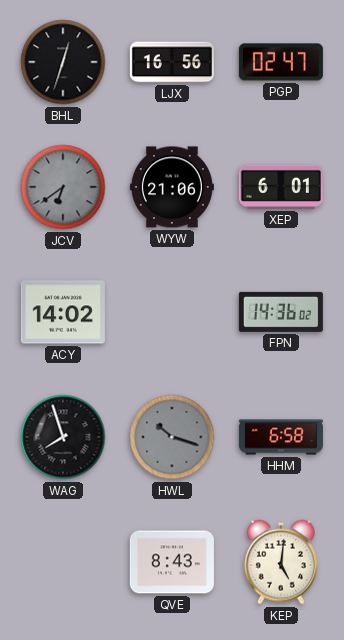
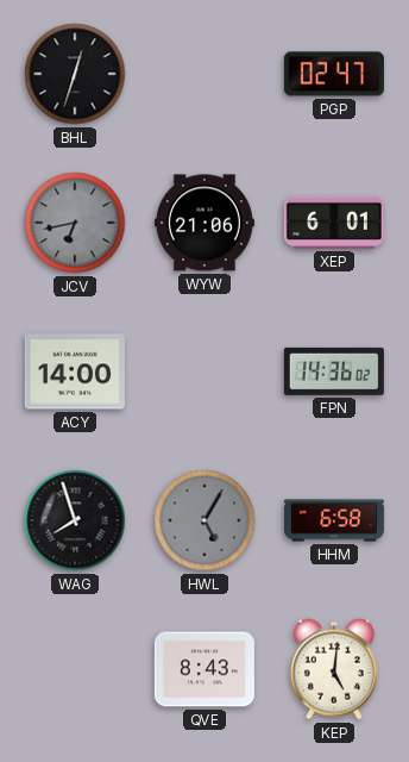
LJX: 16:56 -> none (172, 62)
JCV: 6:39 -> 6:43 (75, 223)
ACY: 14:02 -> 14:00 (75, 371)
HWL: 10:18 -> 5:05 (204, 520)
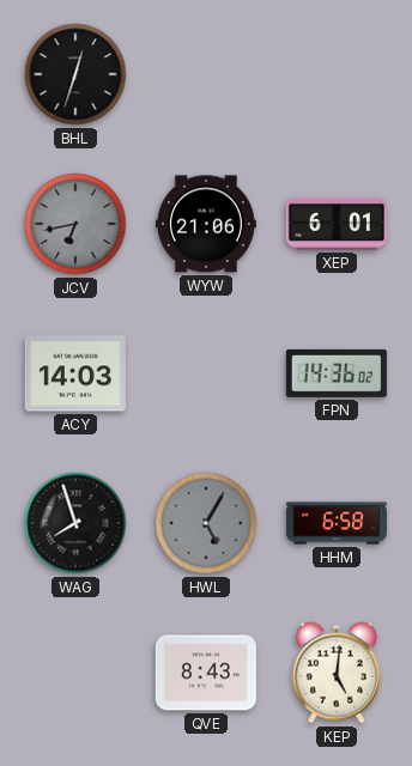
PGP: 02:47 -> none (334, 74)
ACY: 14:00 -> 14:03 (75, 373)
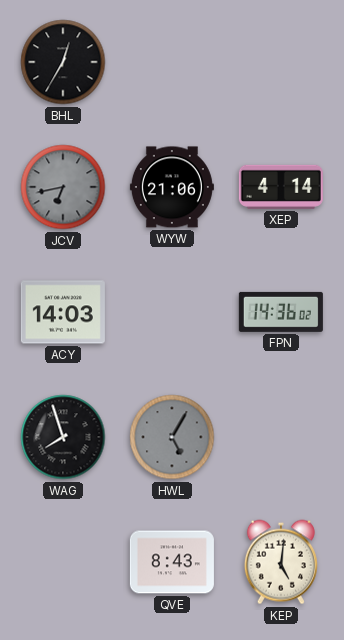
BHL: 12:33 -> 12:35 (63, 62)
XEP: 6:01 -> 4:14 (281, 187)
HHM: 6:58 -> none (337, 523)
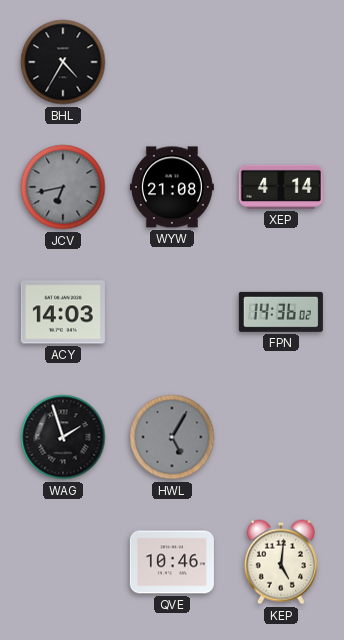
BHL: 12:35 -> 4:35 (63, 62)
WYW: 21:06 -> 21:08 (172, 187)
WAG: 7:57 -> 1:57 (63, 437)
QVE: 8:43 -> 10:46 (172, 562)
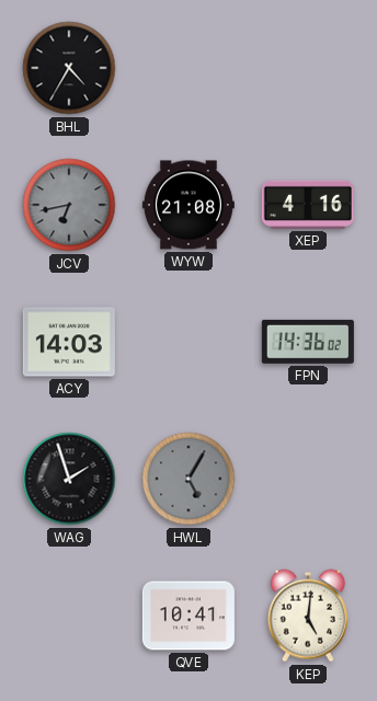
XEP: 4:14 -> 4:16 (308, 205)
QVE: 10:46 -> 10:41 (188, 616)
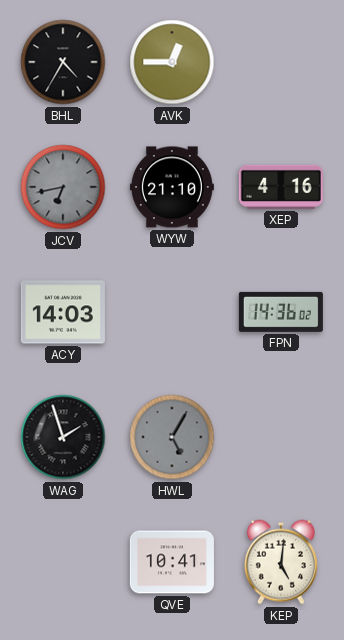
AVK: none -> 12:45 (172, 62)
WYW: 21:08 -> 21:10 (172, 187)
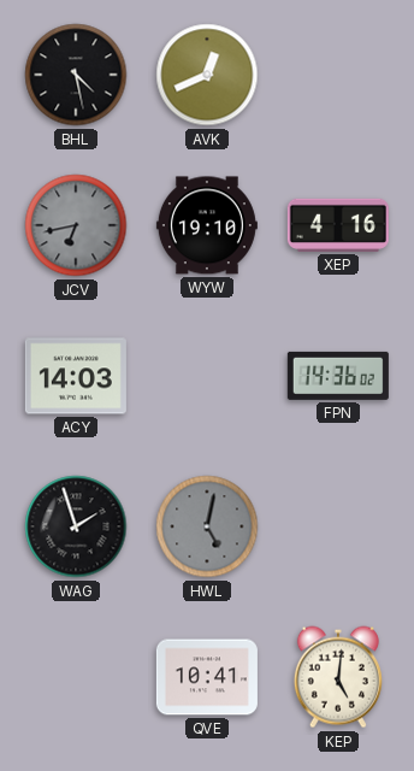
BHL: 4:35 -> 4:28 (76, 75)
AVK: 12:45 -> 12:41 (207, 75)
WYW: 21:10 -> 19:10 (207, 225)
HWL: 5:05 -> 5:02 (207, 526)
